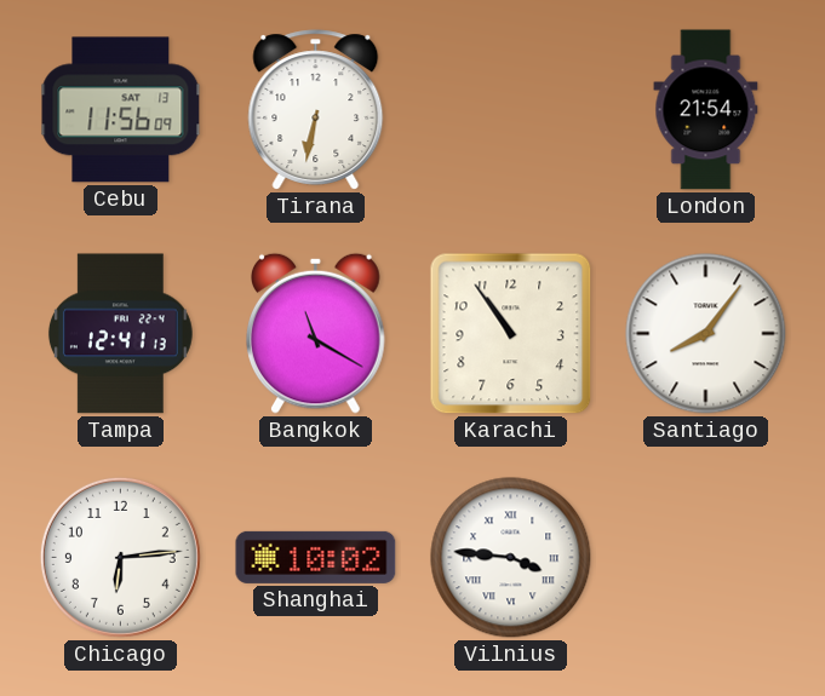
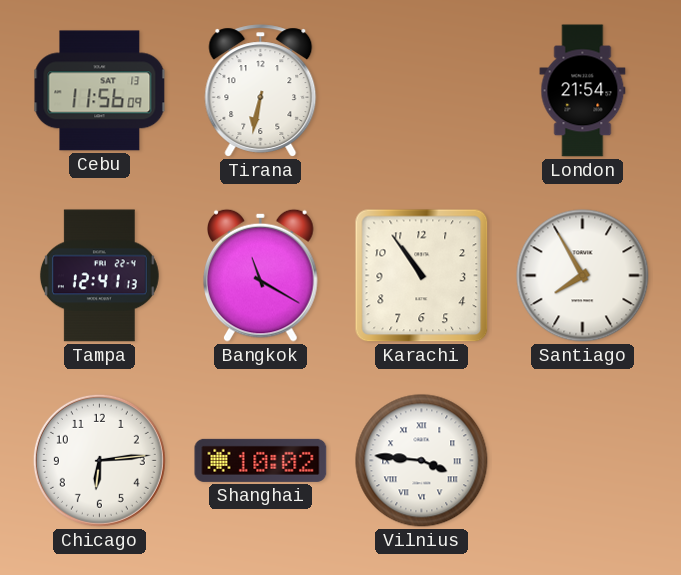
Santiago: 8:06 -> 7:55 (583, 276)
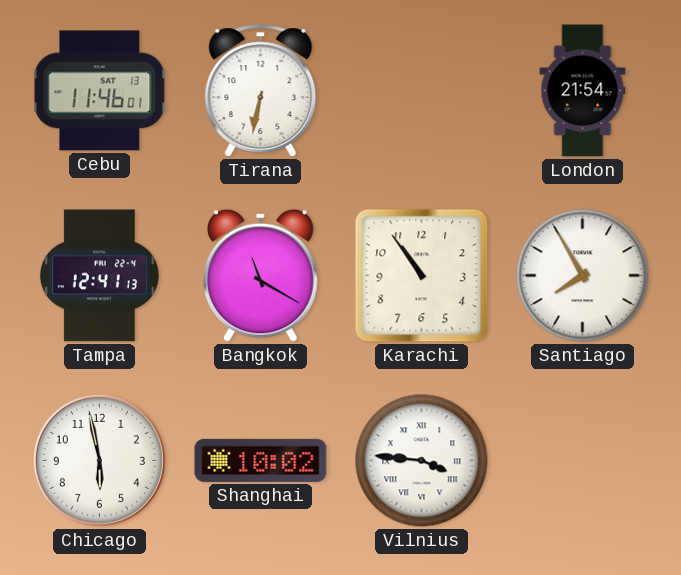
Cebu: 11:56 -> 11:46 (100, 91)
Chicago: 6:14 -> 5:58 (99, 460)
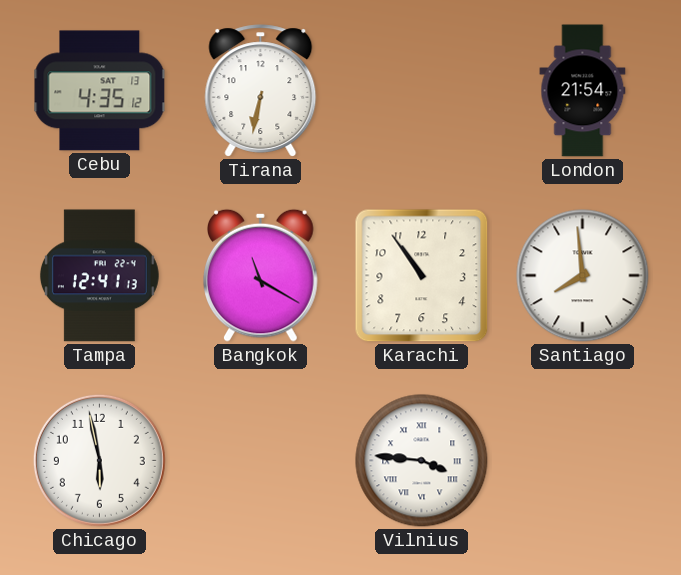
Cebu: 11:46 -> 4:35 (100, 91)
Santiago: 7:55 -> 7:59 (583, 276)
Shanghai: 10:02 -> none (261, 460)
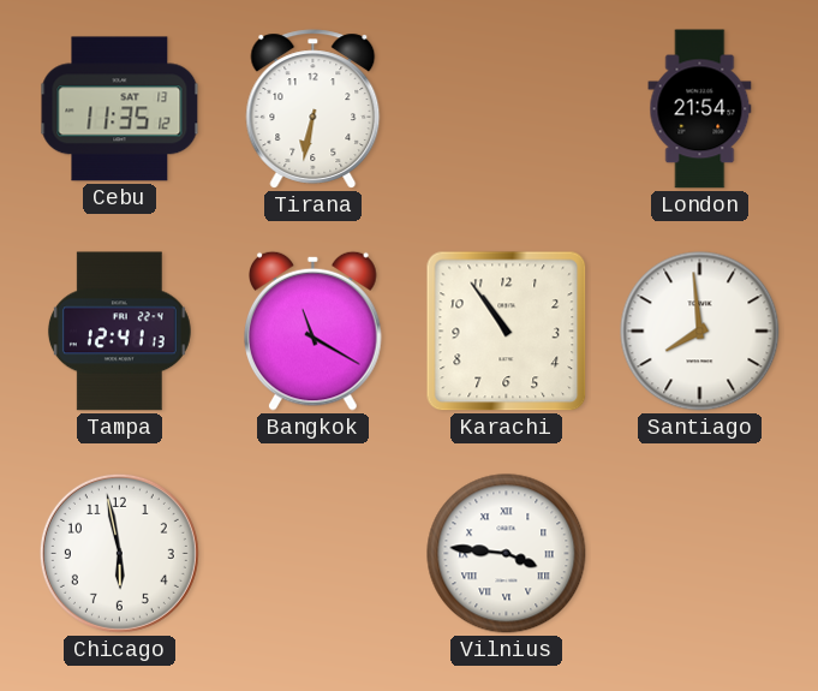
Cebu: 4:35 -> 11:35 (120, 109)
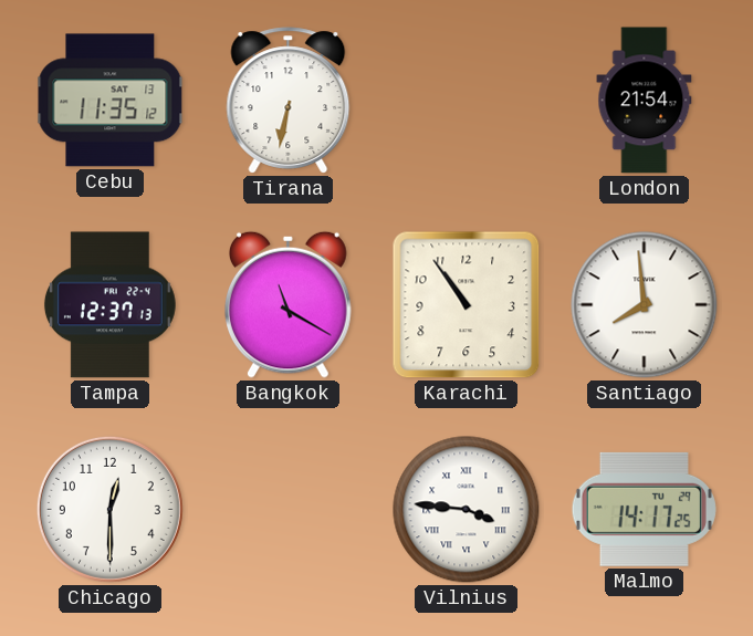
Tampa: 12:41 -> 12:37 (109, 305)
Chicago: 5:58 -> 12:30 (109, 509)
Malmo: none -> 14:17 (644, 509)
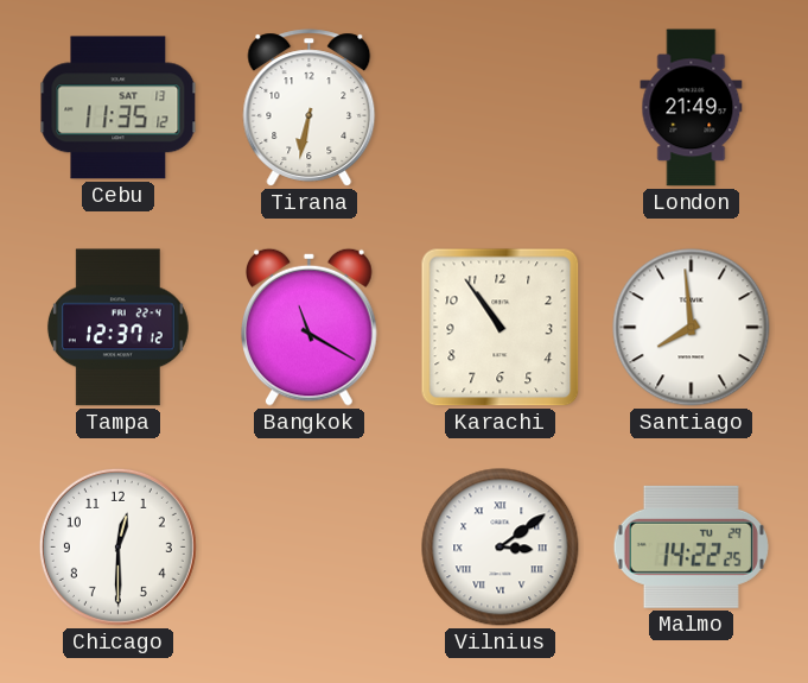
London: 21:54 -> 21:49 (692, 108)
Tampa: 12:37:13 -> 12:37:12 (117, 328)
Vilnius: 3:46 -> 3:09 (501, 548)
Malmo: 14:17 -> 14:22 (691, 546)
